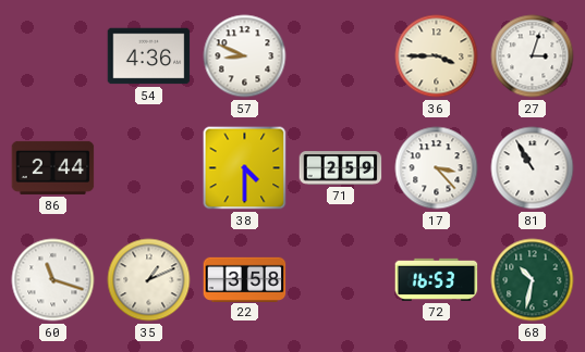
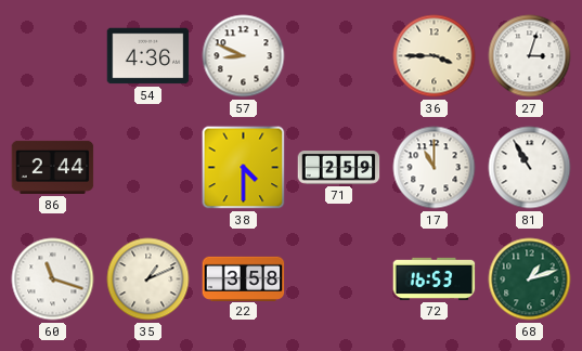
17: 3:23 -> 11:00 (435, 168)
68: 10:32 -> 1:12 (530, 279)
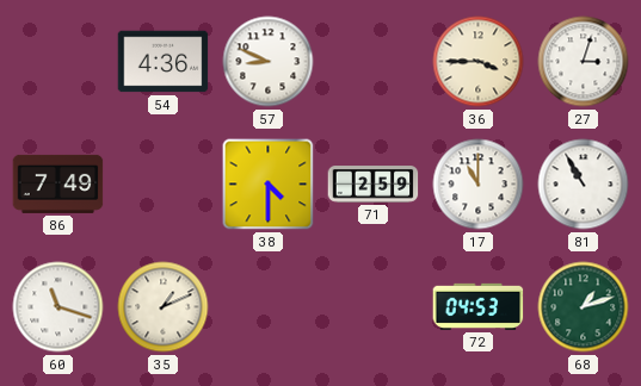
86: 2:44 -> 7:49 (58, 183)
22: 3:58 -> none (244, 278)
72: 16:53 -> 04:53 (479, 306)
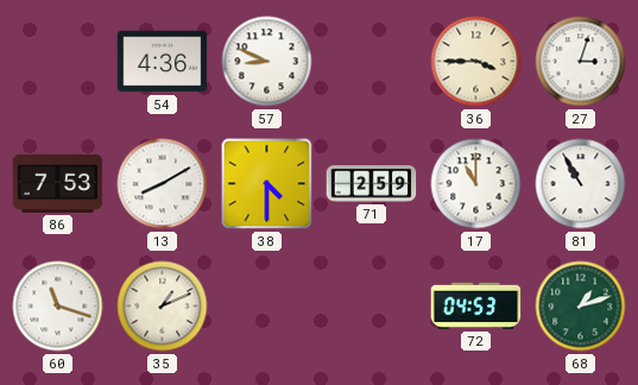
86: 7:49 -> 7:53 (58, 183)
13: none -> 8:10 (163, 184)
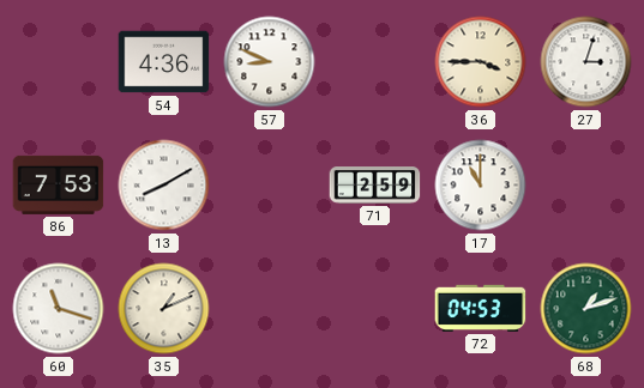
38: 4:30 -> none (267, 184)
81: 10:55 -> none (581, 184)
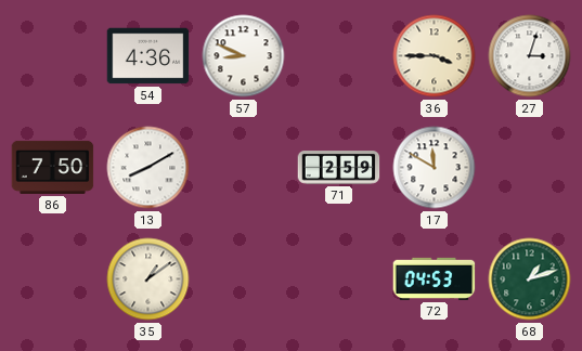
86: 7:53 -> 7:50 (53, 167)
17: 11:00 -> 11:50 (435, 168)
60: 11:18 -> none (59, 309)
35: 1:11 -> 1:09 (148, 279)
